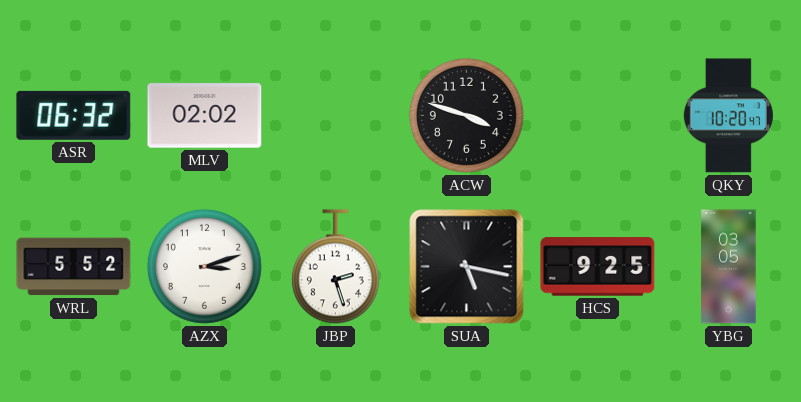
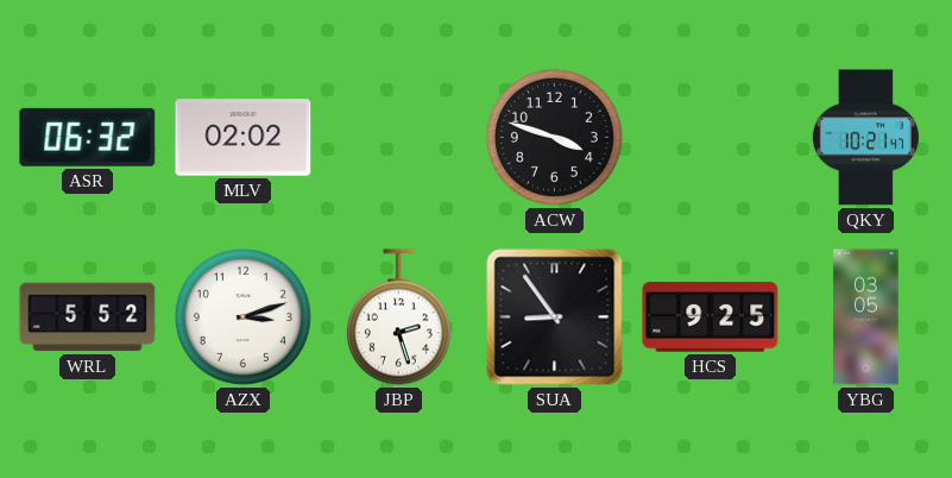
QKY: 10:20 -> 10:21 (865, 138)
SUA: 5:17 -> 8:54 (555, 317)
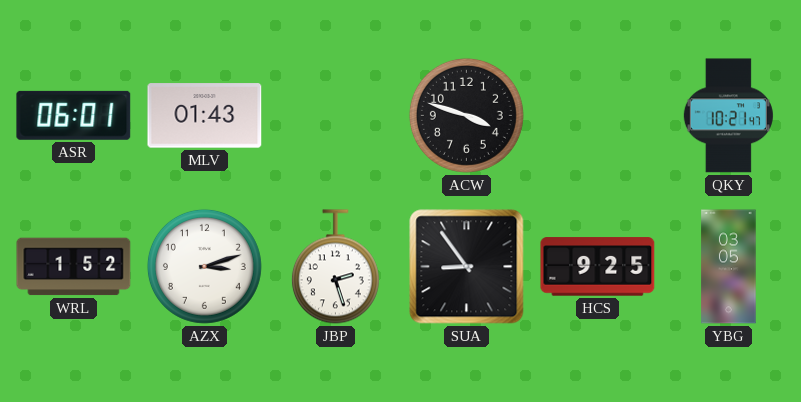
ASR: 06:32 -> 06:01 (74, 115)
MLV: 02:02 -> 01:43 (205, 116)
WRL: 5:52 -> 1:52 (74, 267)
